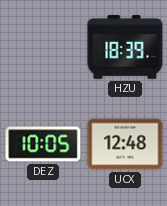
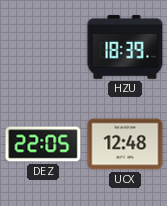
DEZ: 10:05 -> 22:05 (43, 144)
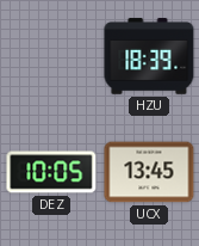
DEZ: 22:05 -> 10:05 (51, 172)
UCX: 12:48 -> 13:45 (149, 172)
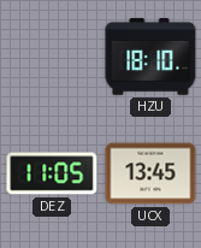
HZU: 18:39 -> 18:10 (150, 57)
DEZ: 10:05 -> 11:05 (52, 173)
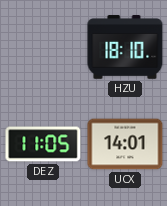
UCX: 13:45 -> 14:01 (125, 144)
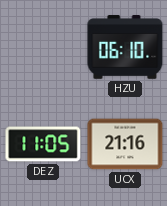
HZU: 18:10 -> 06:10 (125, 47)
UCX: 14:01 -> 21:16 (125, 144)
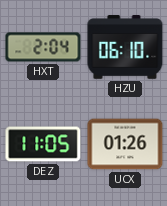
HXT: none -> 2:04 (43, 47)
UCX: 21:16 -> 01:26 (125, 144)
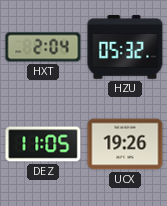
HZU: 06:10 -> 05:32 (125, 47)
UCX: 01:26 -> 19:26 (125, 144)
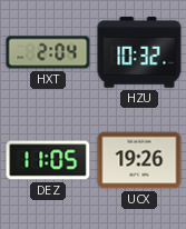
HZU: 05:32 -> 10:32 (139, 52)
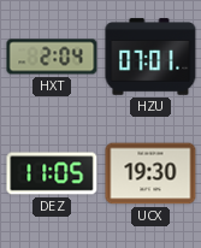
HZU: 10:32 -> 07:01 (150, 57)
UCX: 19:26 -> 19:30 (150, 173)
